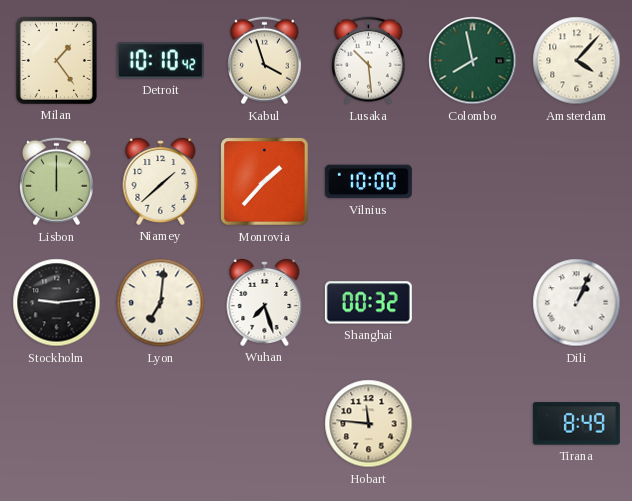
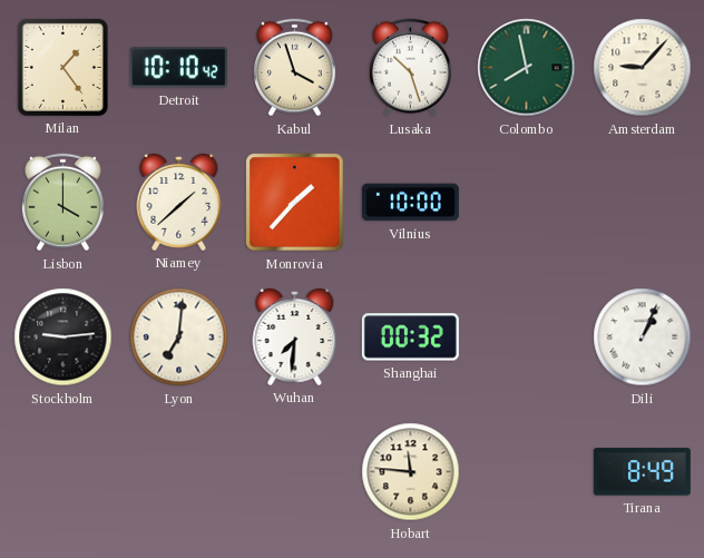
Lusaka: 10:29 -> 10:27 (410, 68)
Amsterdam: 4:07 -> 9:07 (643, 68)
Lisbon: 12:00 -> 4:00 (62, 203)
Wuhan: 7:27 -> 7:31 (295, 336)
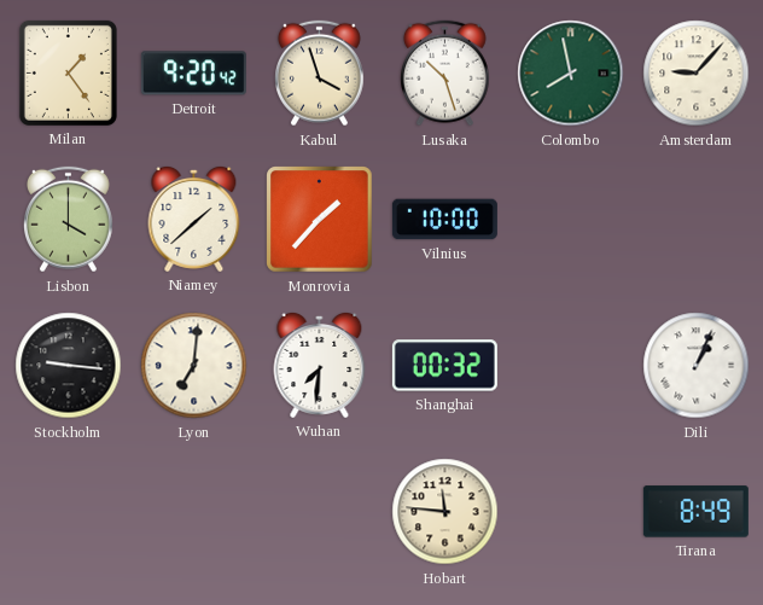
Detroit: 10:10 -> 9:20 (193, 74)
Stockholm: 9:14 -> 9:16 (69, 366)
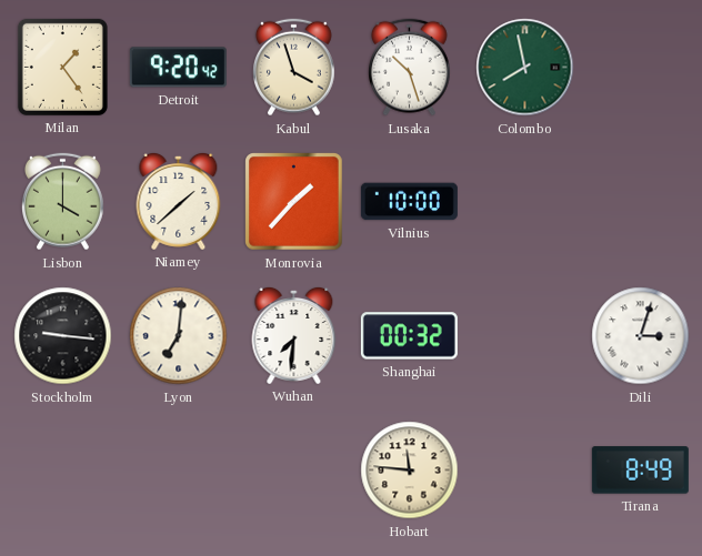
Amsterdam: 9:07 -> none (697, 74)
Dili: 1:04 -> 3:03 (641, 336)
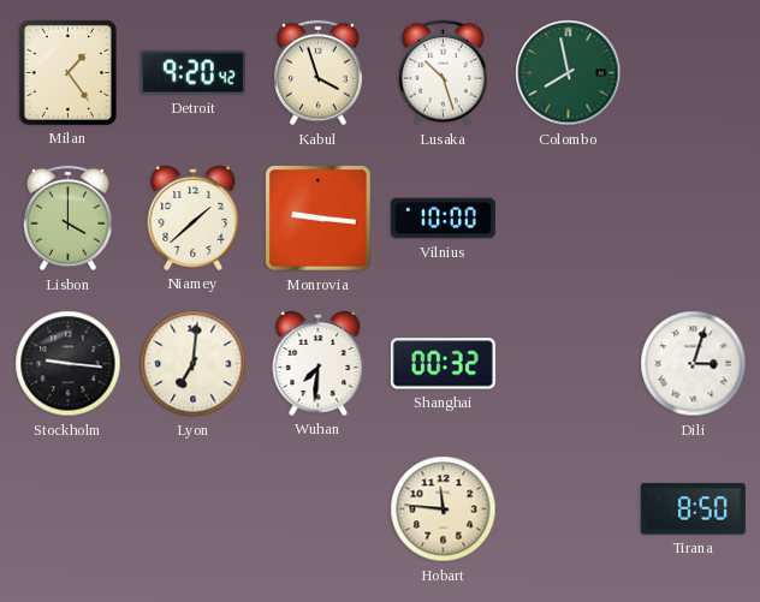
Monrovia: 1:37 -> 9:16 (319, 219)
Tirana: 8:49 -> 8:50 (693, 509)
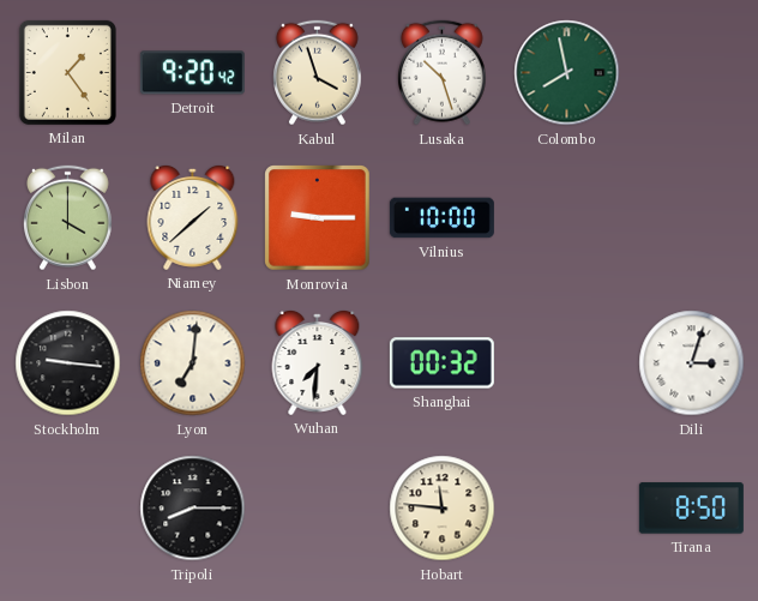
Monrovia: 9:16 -> 9:15 (318, 218)
Tripoli: none -> 8:15 (193, 509)
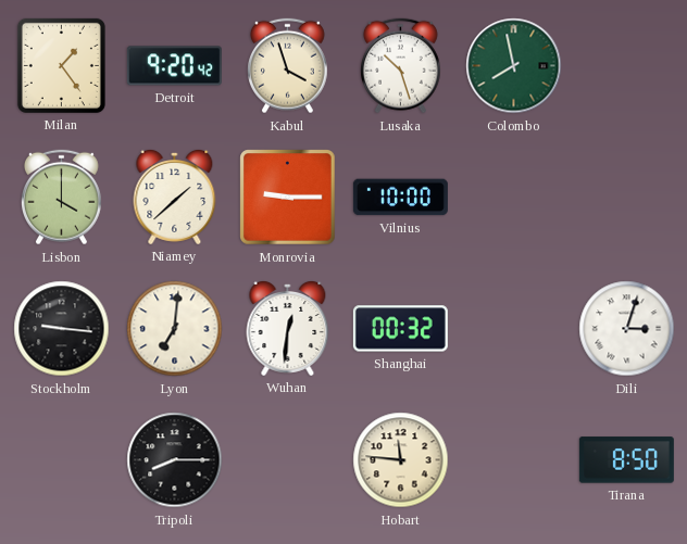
Wuhan: 7:31 -> 12:31 (288, 328)
